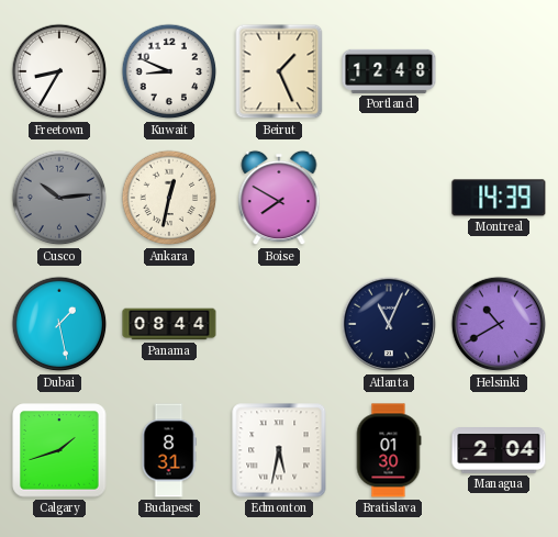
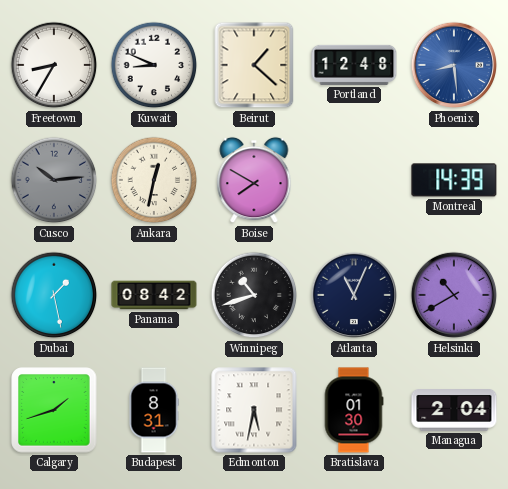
Beirut: 1:26 -> 1:22 (254, 65)
Phoenix: none -> 8:29 (454, 65)
Panama: 08:44 -> 08:42 (154, 295)
Winnipeg: none -> 10:42 (254, 295)
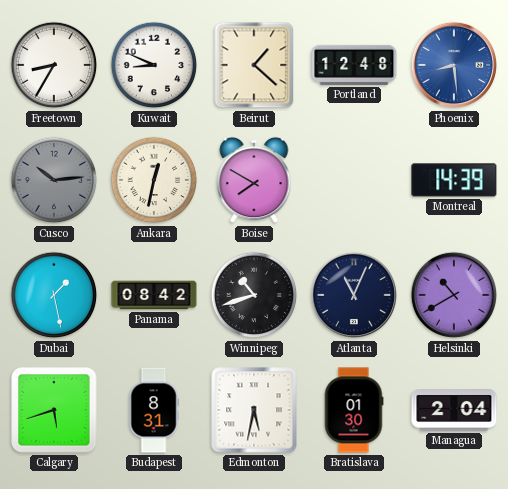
Calgary: 1:42 -> 5:42 (54, 410)
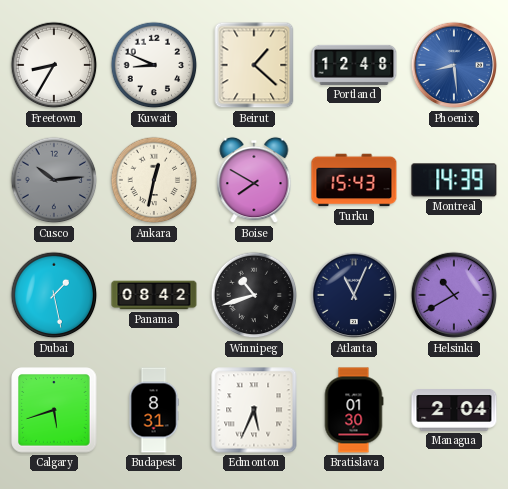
Turku: none -> 15:43 (354, 180)
Edmonton: 5:32 -> 5:34 (254, 410)
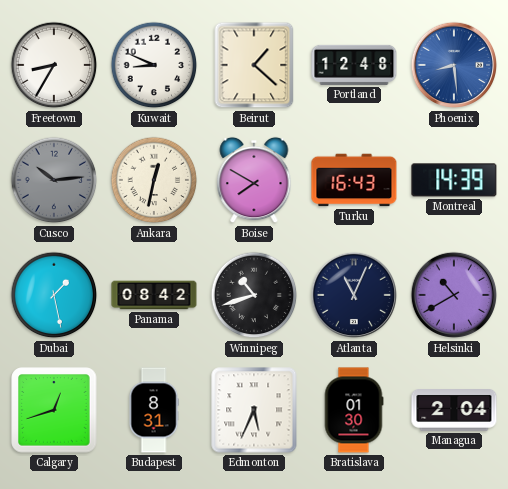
Turku: 15:43 -> 16:43 (354, 180)
Calgary: 5:42 -> 12:42 (54, 410)
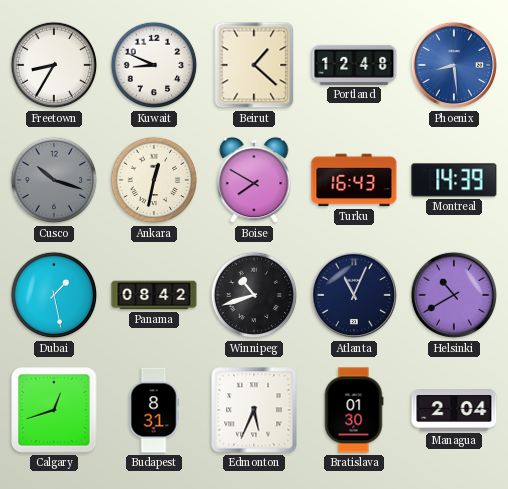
Cusco: 10:14 -> 10:18 (54, 180)
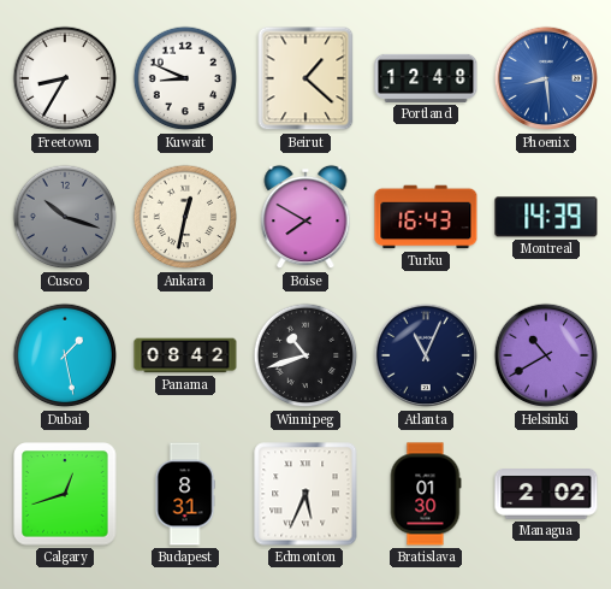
Managua: 2:04 -> 2:02 (546, 495)
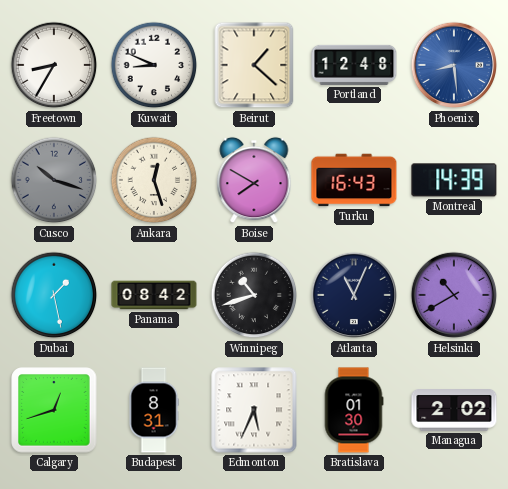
Ankara: 12:32 -> 12:27 (154, 180)
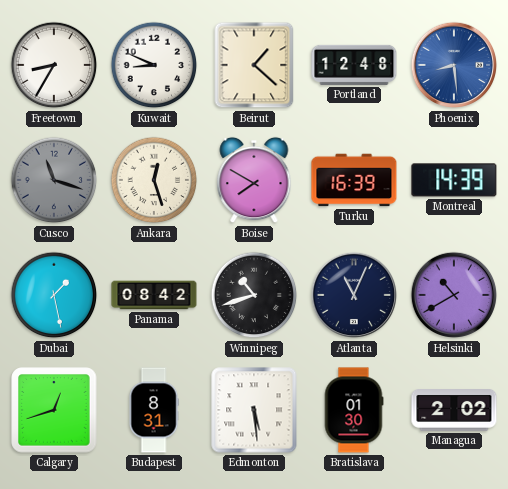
Cusco: 10:18 -> 11:18 (54, 180)
Turku: 16:43 -> 16:39 (354, 180)
Edmonton: 5:34 -> 5:29 (254, 410)
